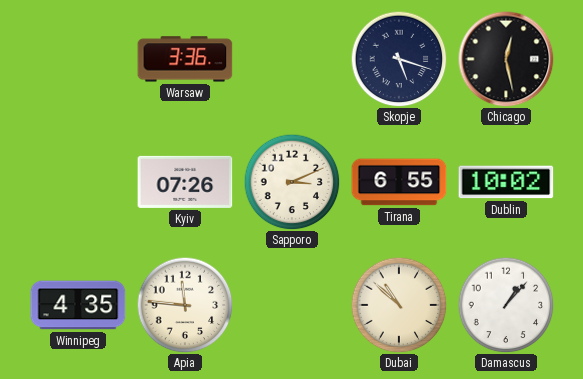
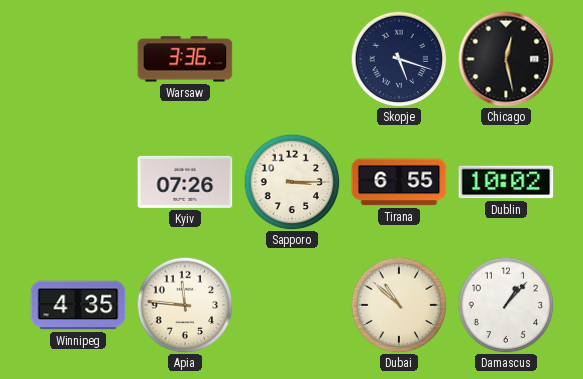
Sapporo: 3:11 -> 3:15 (292, 182)
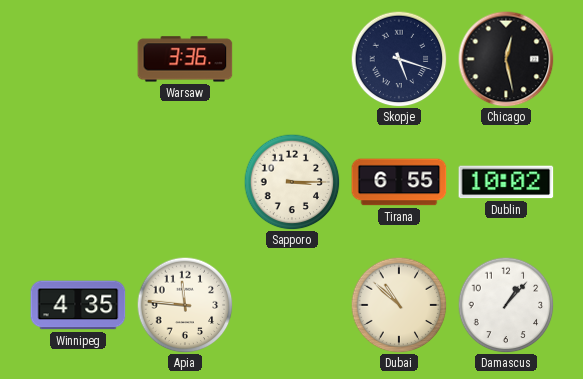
Kyiv: 07:26 -> none (185, 182)
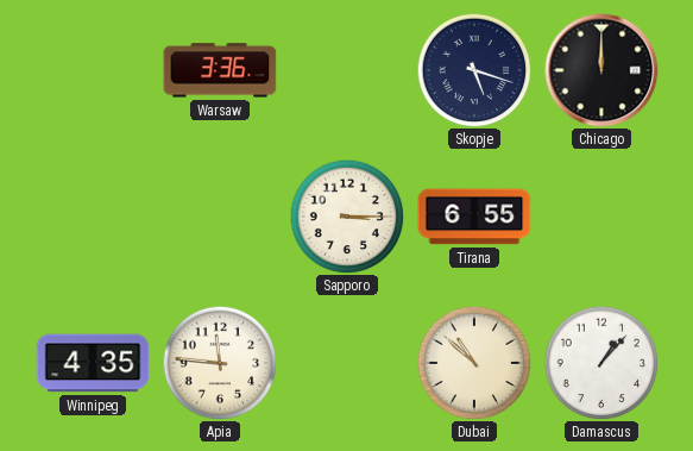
Chicago: 12:28 -> 12:00 (601, 70)
Dublin: 10:02 -> none (506, 182)
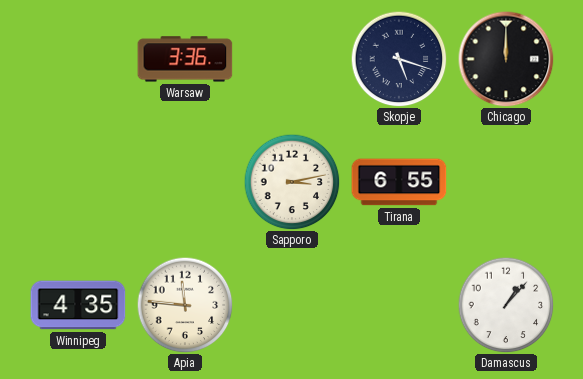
Sapporo: 3:15 -> 3:13 (292, 182)
Dubai: 10:52 -> none (474, 363)
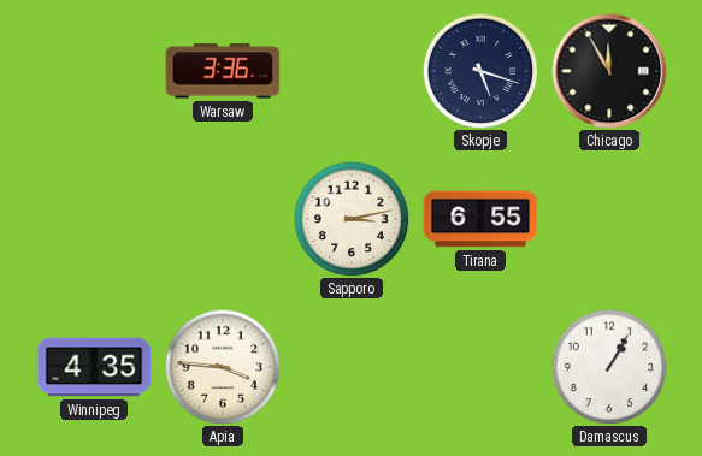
Chicago: 12:00 -> 11:55 (609, 71)
Apia: 11:46 -> 3:46 (223, 367)
Damascus: 1:07 -> 1:05 (609, 367)
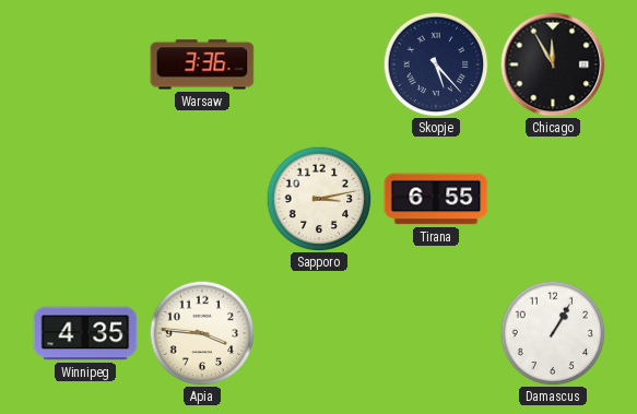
Skopje: 5:18 -> 5:23 (436, 64)
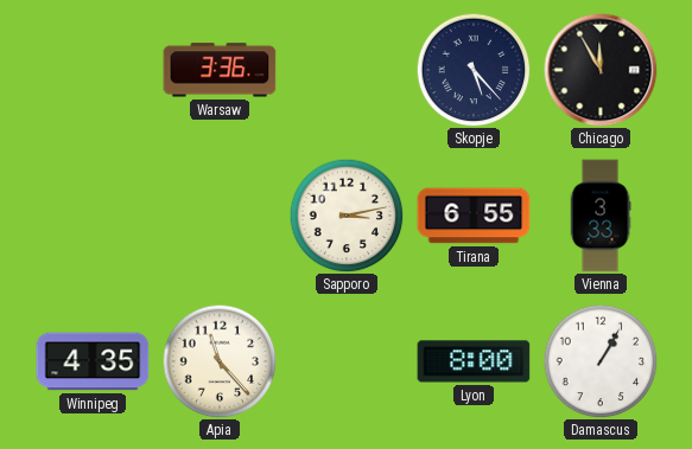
Vienna: none -> 3:33 (601, 216)
Apia: 3:46 -> 11:23 (220, 361)
Lyon: none -> 8:00 (474, 361)
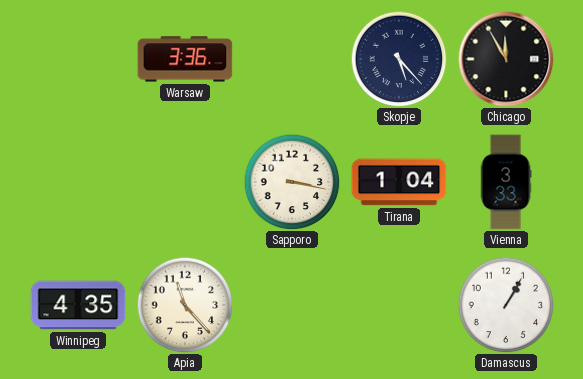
Sapporo: 3:13 -> 3:17 (292, 182)
Tirana: 6:55 -> 1:04 (399, 182)
Lyon: 8:00 -> none (474, 361)
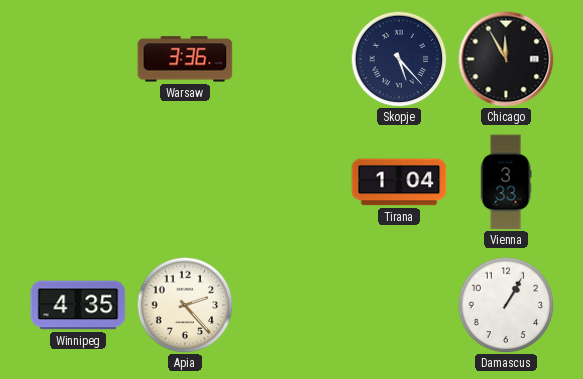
Sapporo: 3:17 -> none (292, 182)
Apia: 11:23 -> 2:23 (185, 305)
